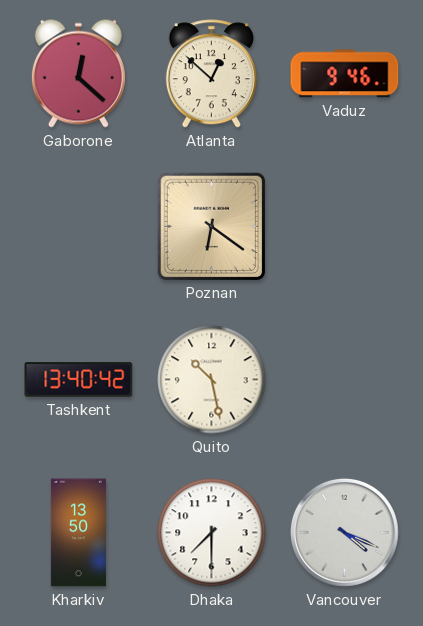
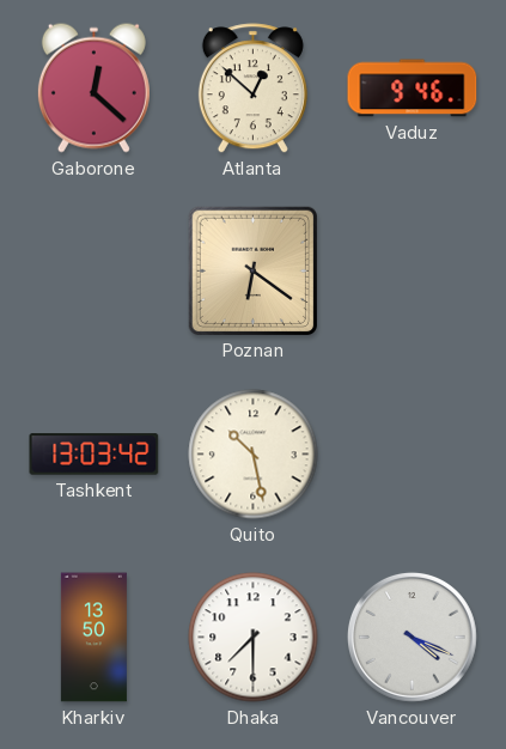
Tashkent: 13:40 -> 13:03 (95, 455)
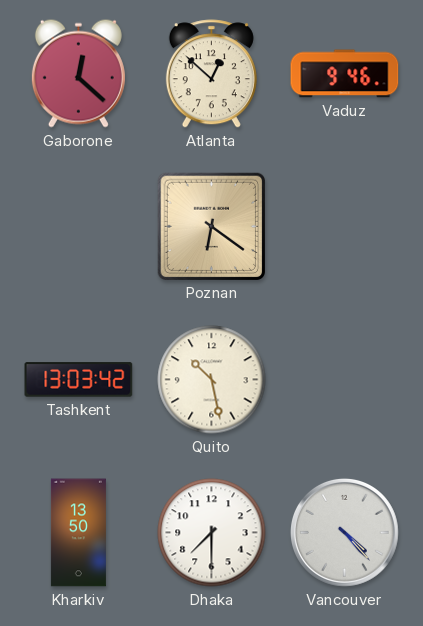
Vancouver: 4:19 -> 4:23 (344, 532)
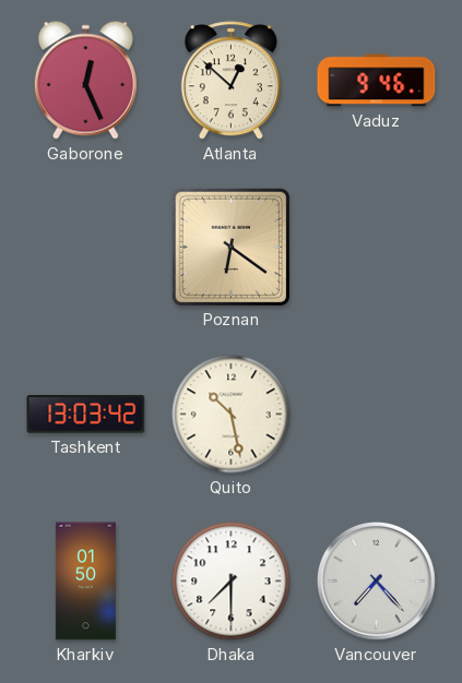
Gaborone: 12:22 -> 12:26 (85, 80)
Kharkiv: 13:50 -> 01:50 (85, 582)
Vancouver: 4:23 -> 7:23 (376, 580)
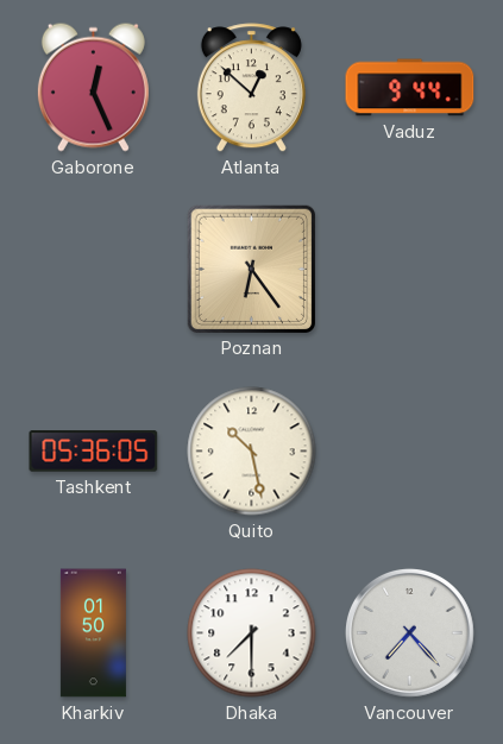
Vaduz: 9:46 -> 9:44 (410, 88)
Poznan: 6:21 -> 6:24 (251, 269)
Tashkent: 13:03 -> 05:36 (94, 452)
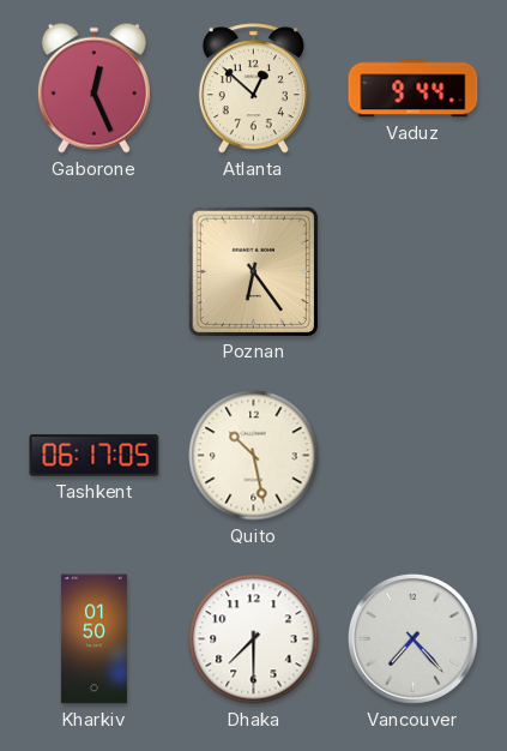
Tashkent: 05:36 -> 06:17 (95, 456)
